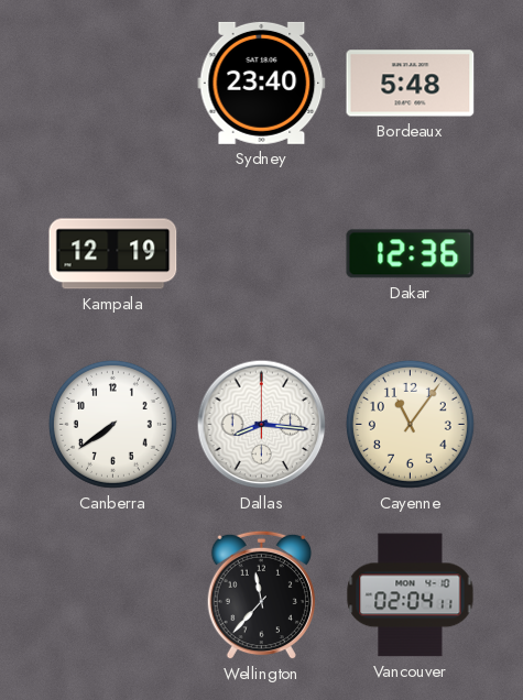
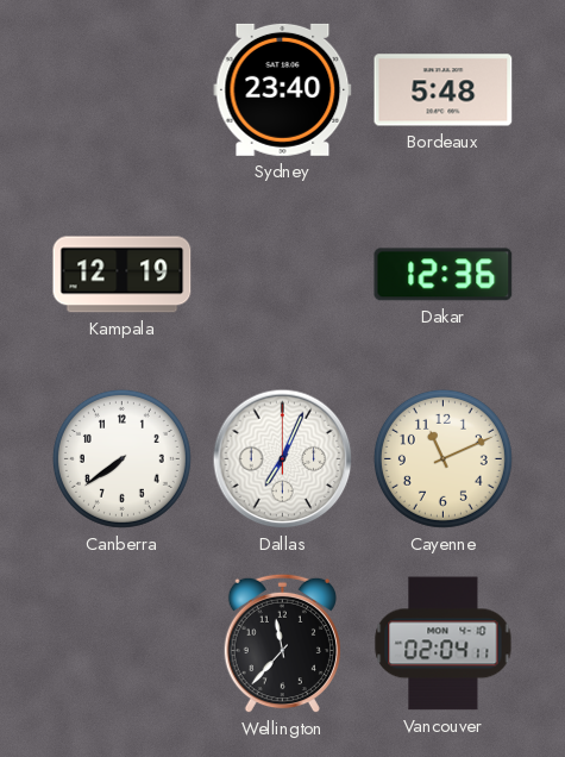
Dallas: 8:16 -> 7:04 (283, 459)
Cayenne: 11:06 -> 11:11 (442, 458)
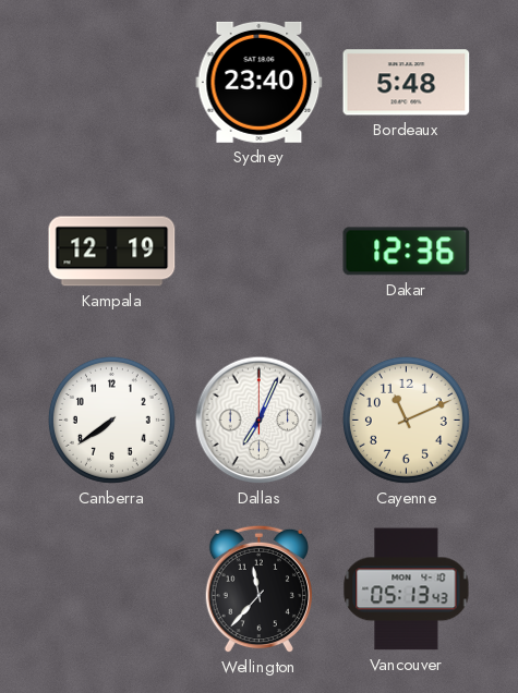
Vancouver: 02:04 -> 05:13 (407, 589)
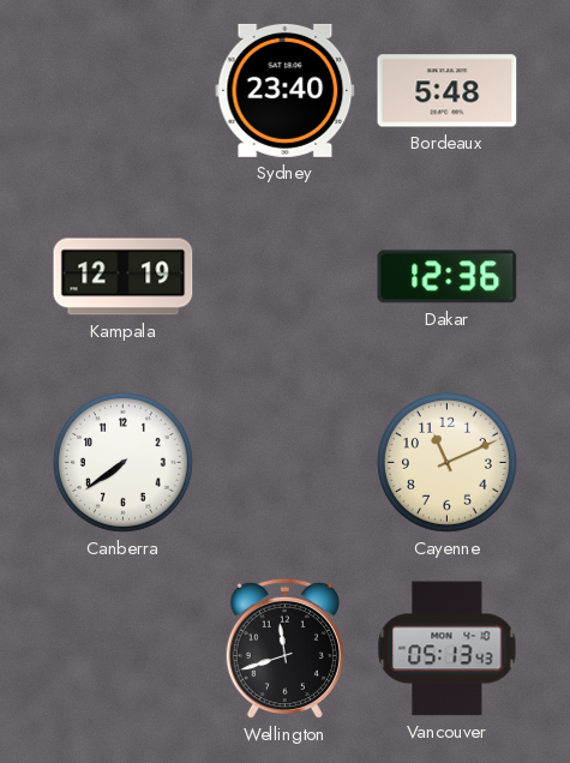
Dallas: 7:04 -> none (260, 421)
Wellington: 11:37 -> 11:42 (284, 649)
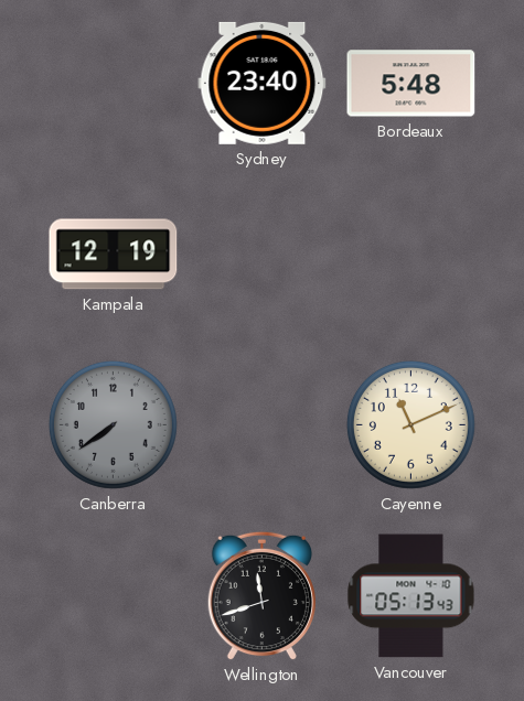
Dakar: 12:36 -> none (448, 277)
Canberra dial: white -> grey (113, 424)
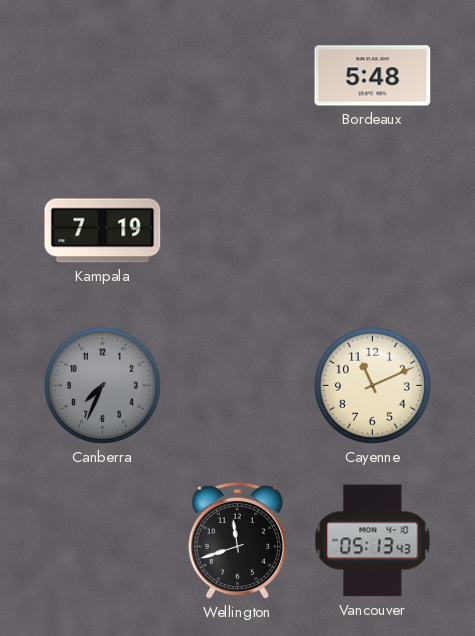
Sydney: 23:40 -> none (263, 83)
Kampala: 12:19 -> 7:19 (103, 231)
Canberra: 7:39 -> 7:34 (102, 385)
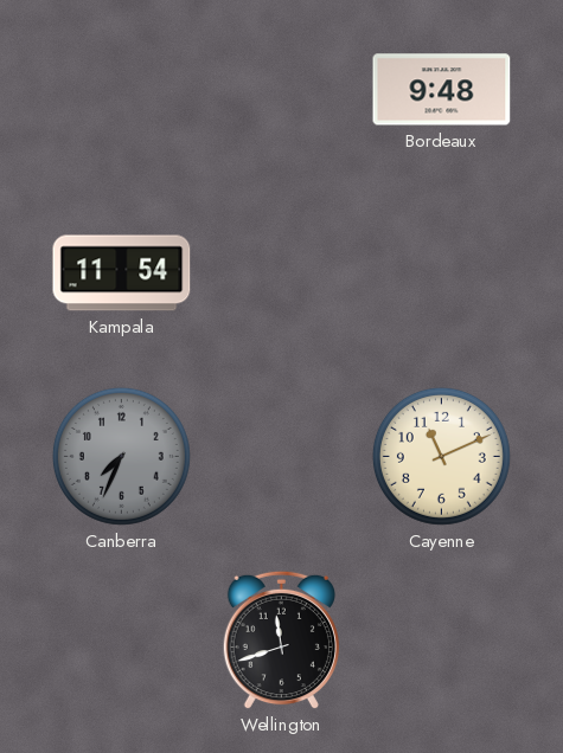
Bordeaux: 5:48 -> 9:48 (442, 90)
Kampala: 7:19 -> 11:54 (122, 273)
Vancouver: 05:13 -> none (373, 541)
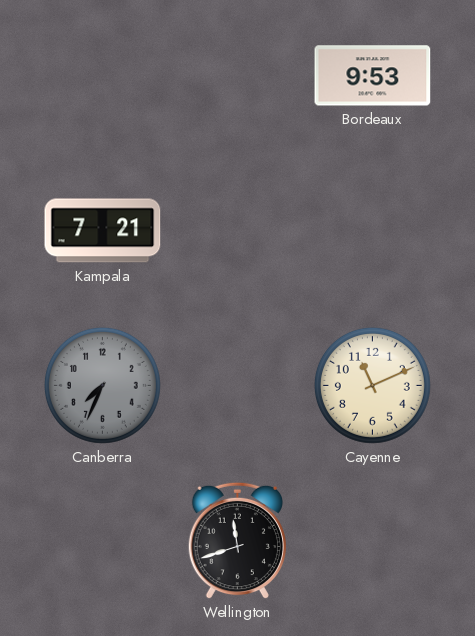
Bordeaux: 9:48 -> 9:53 (373, 76)
Kampala: 11:54 -> 7:21 (103, 231)
